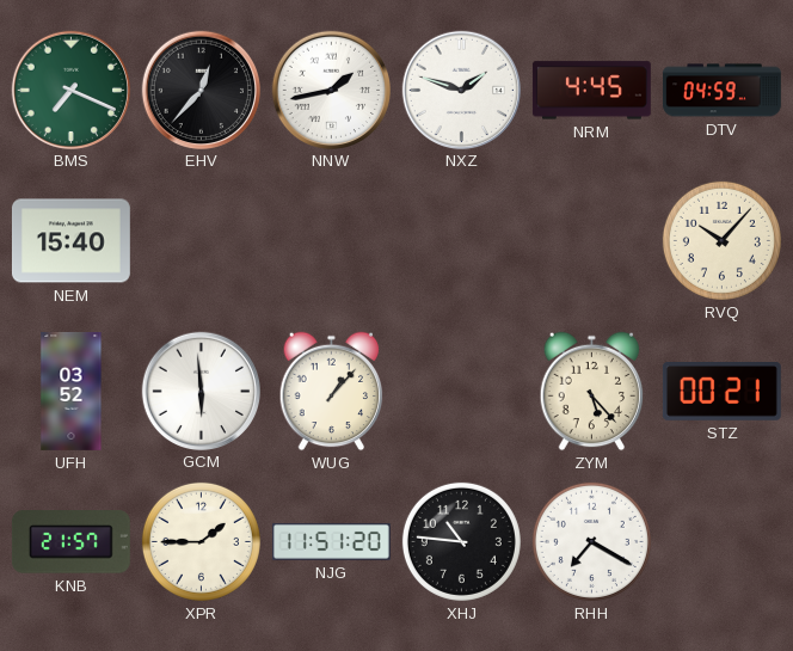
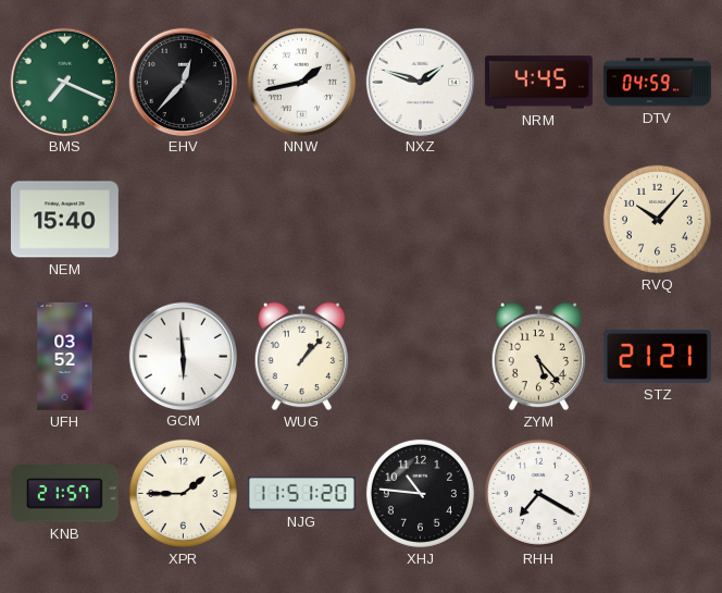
STZ: 00:21 -> 21:21 (657, 357)
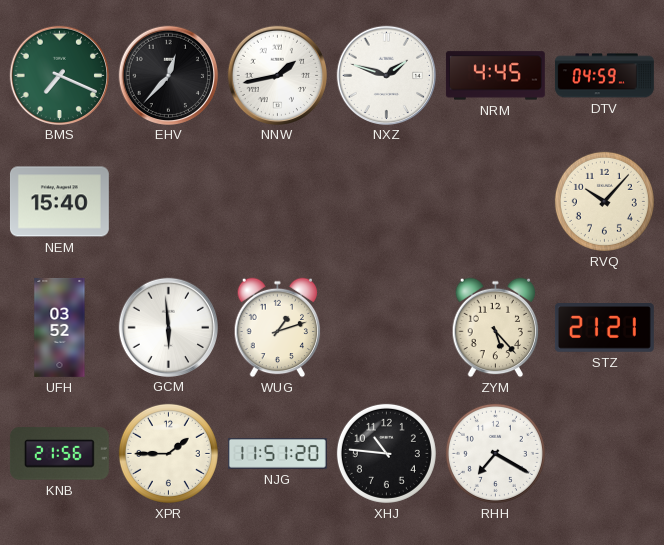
WUG: 1:07 -> 1:12 (278, 328)
KNB: 21:57 -> 21:56 (59, 454)
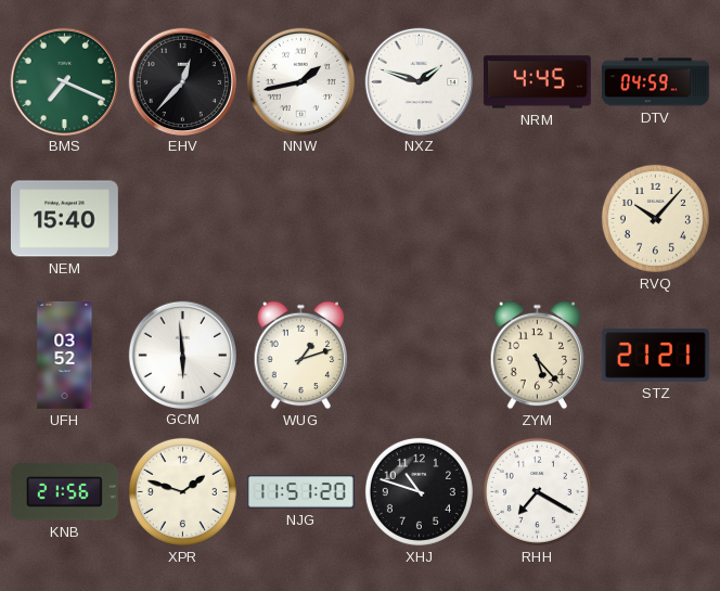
XPR: 1:45 -> 1:48 (182, 491)
XHJ: 10:46 -> 10:48 (419, 491)
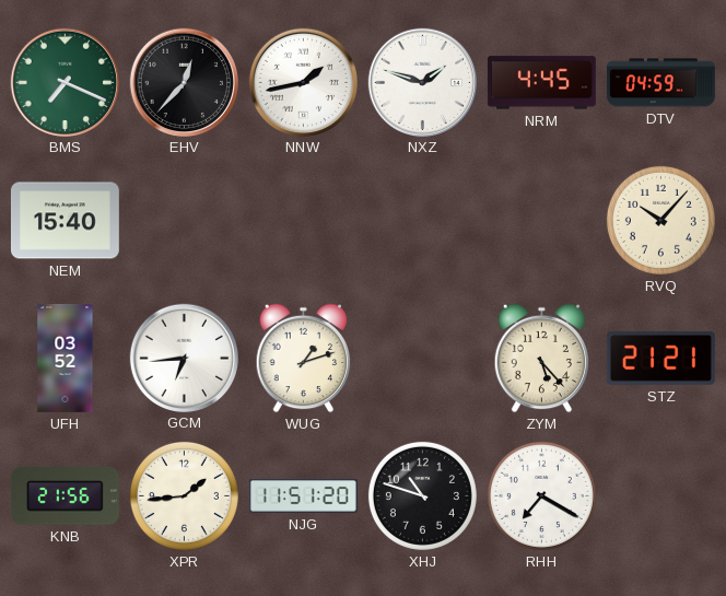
GCM: 5:59 -> 6:44 (184, 358)
XPR: 1:48 -> 1:44 (184, 495)
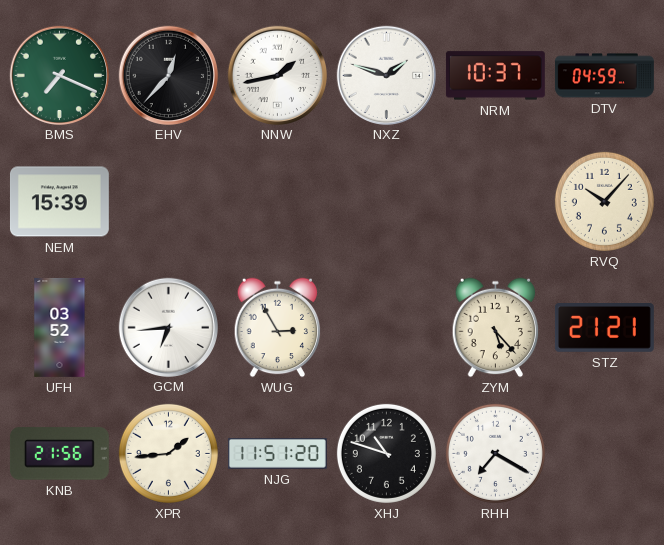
NRM: 4:45 -> 10:37 (495, 76)
NEM: 15:40 -> 15:39 (59, 202)
WUG: 1:12 -> 2:55 (278, 328)
